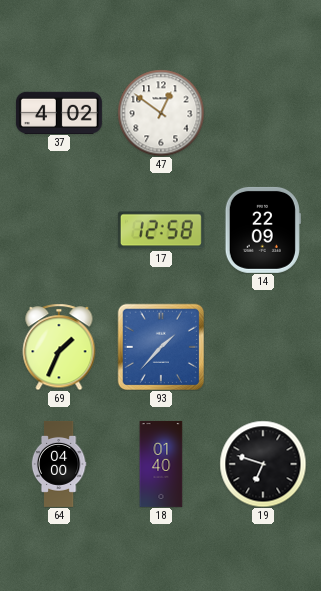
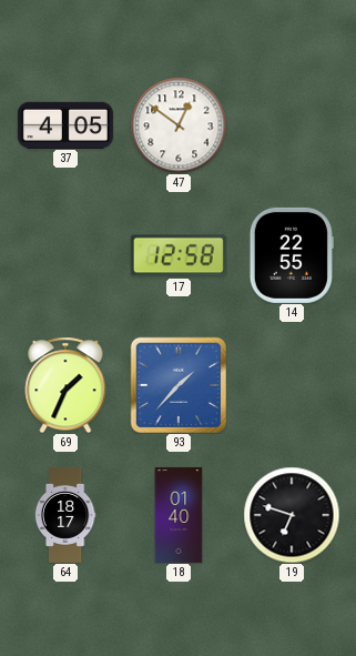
37: 4:02 -> 4:05 (65, 124)
14: 22:09 -> 22:55 (292, 255)
64: 04:00 -> 18:17 (65, 515)
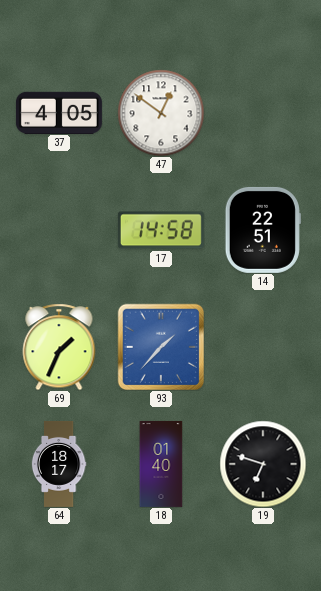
17: 12:58 -> 14:58 (161, 230)
14: 22:55 -> 22:51 (263, 230)
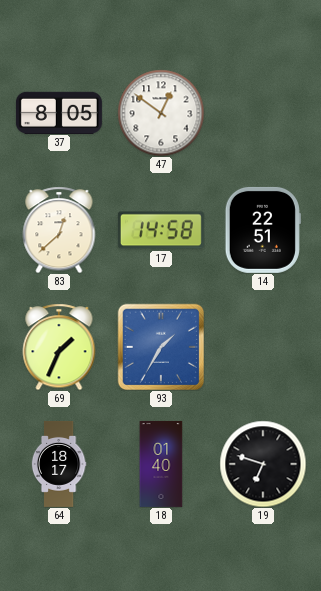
37: 4:05 -> 8:05 (59, 112)
83: none -> 12:38 (59, 230)
93: 1:37 -> 1:35 (161, 347)
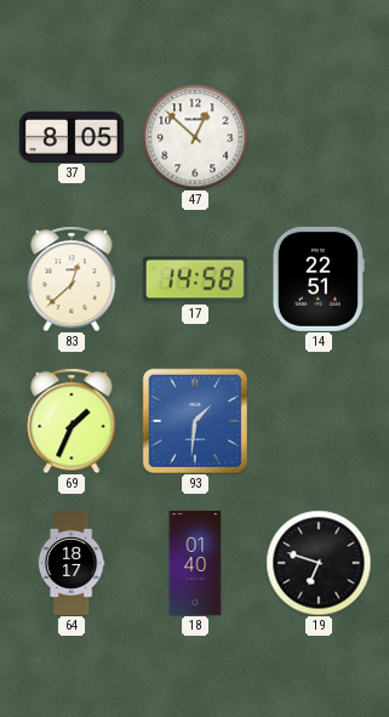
47: 12:51 -> 12:52 (195, 137)
93: 1:35 -> 1:31 (195, 421)
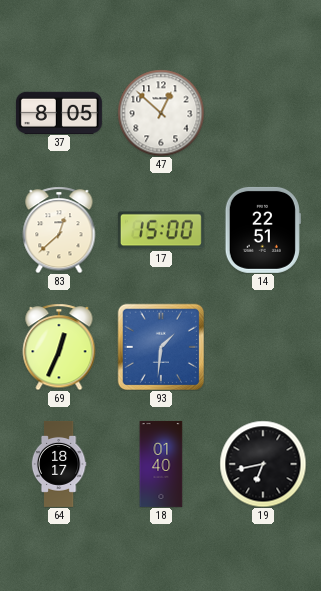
17: 14:58 -> 15:00 (161, 230)
69: 1:34 -> 12:34 (59, 347)
19: 6:48 -> 6:43 (263, 464)
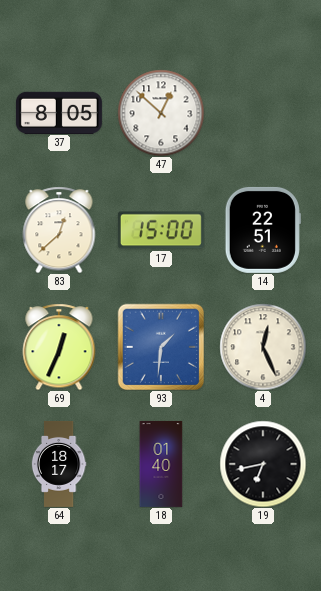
4: none -> 12:26 (263, 347)
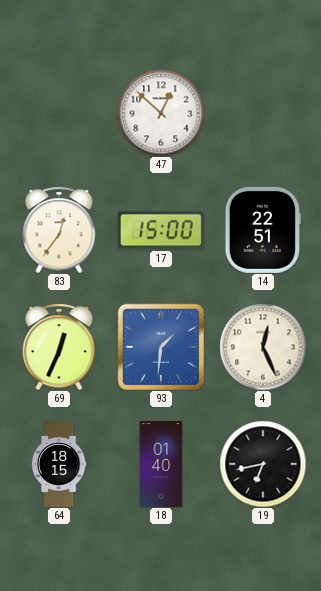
37: 8:05 -> none (59, 112)
83: 12:38 -> 12:36 (59, 230)
64: 18:17 -> 18:15 (59, 464)
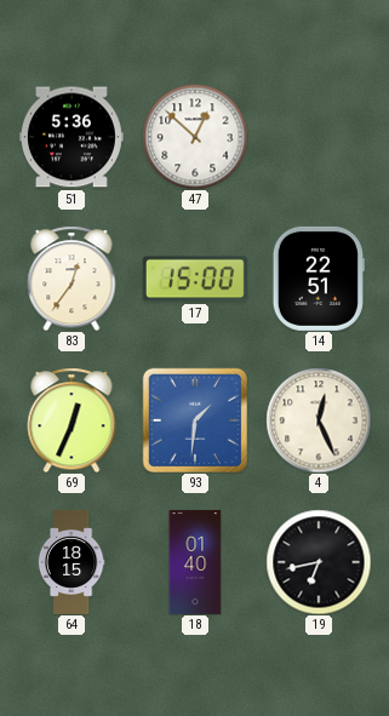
51: none -> 5:36 (71, 137)
